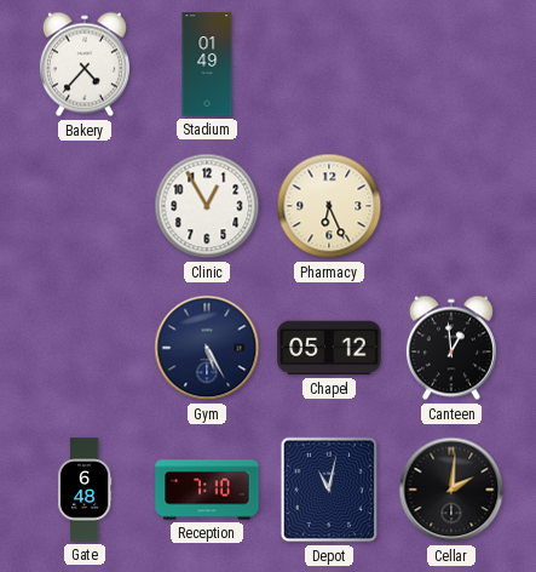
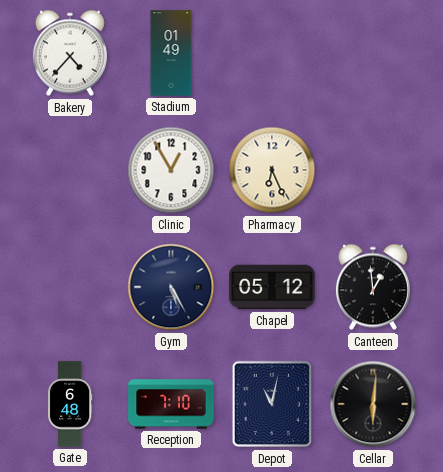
Cellar: 2:01 -> 6:01 (373, 404)
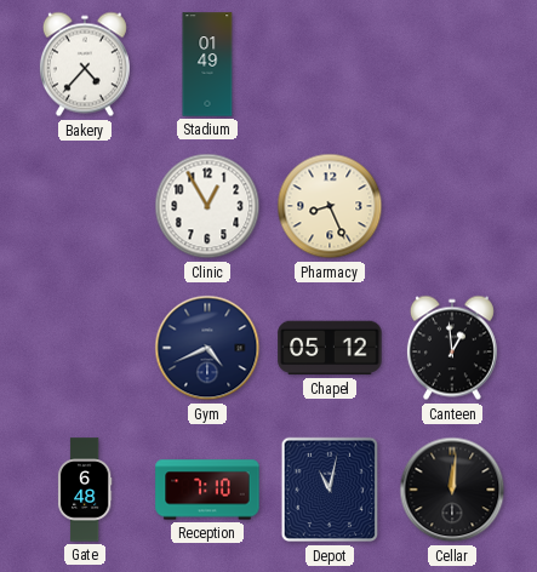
Pharmacy: 6:26 -> 8:26 (330, 206)
Gym: 5:25 -> 4:41 (207, 348)
Cellar: 6:01 -> 12:01 (452, 490)
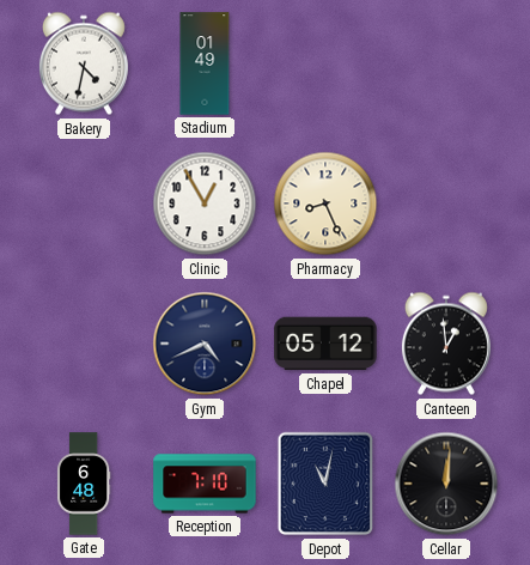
Bakery: 4:37 -> 4:32 (84, 63)
